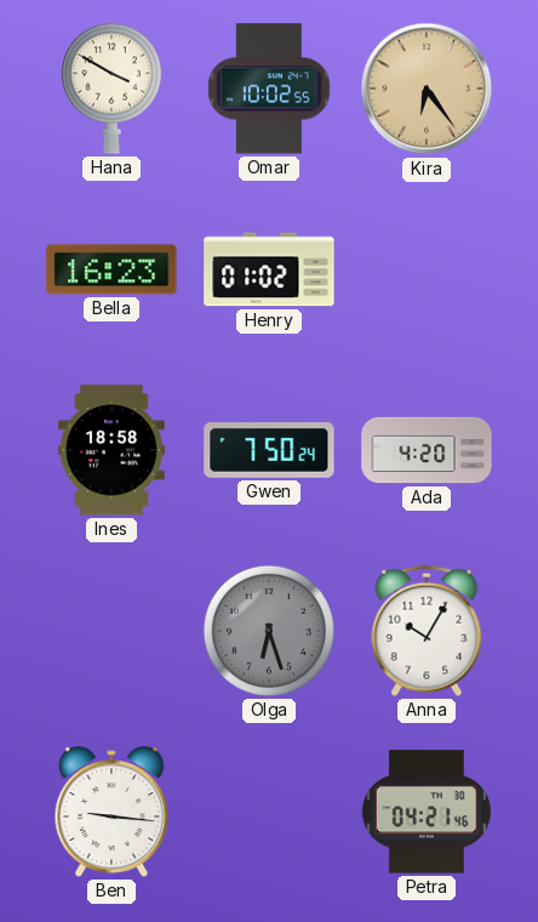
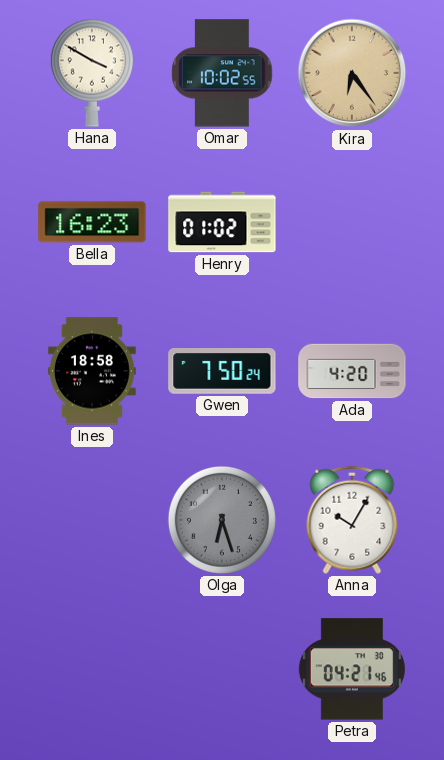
Ben: 9:16 -> none (111, 812)
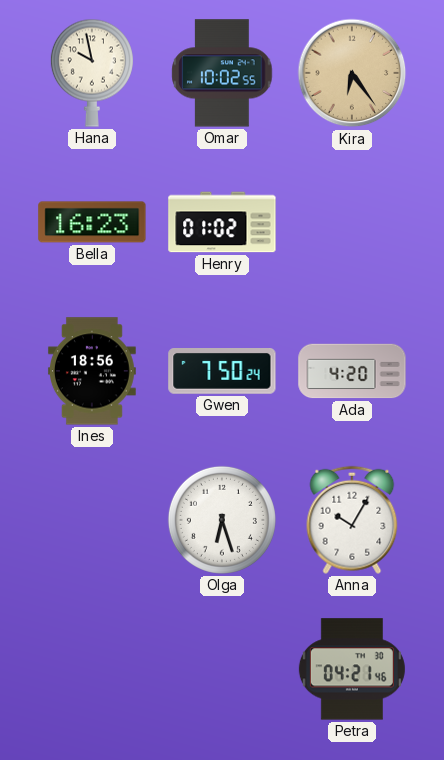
Hana: 3:50 -> 9:58 (92, 73)
Ines: 18:58 -> 18:56 (92, 371)
Olga dial: grey -> white (222, 520)
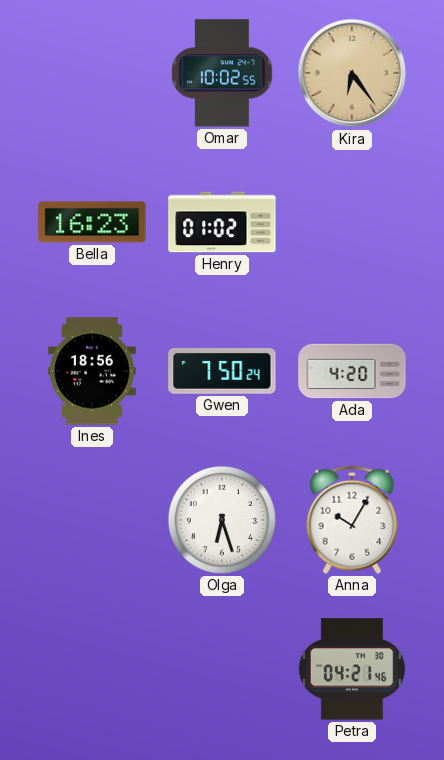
Hana: 9:58 -> none (92, 73)
